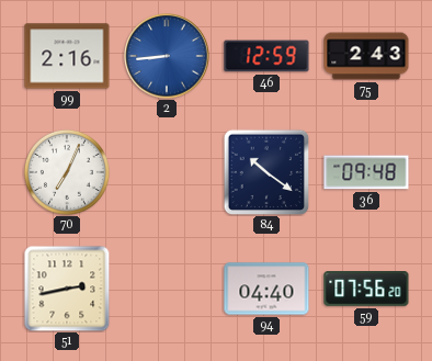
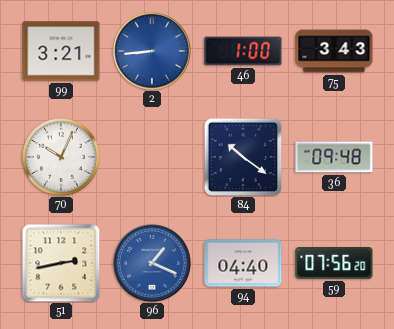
99: 2:16 -> 3:21 (61, 51)
46: 12:59 -> 1:00 (243, 51)
75: 2:43 -> 3:43 (334, 51)
70: 7:04 -> 10:04 (61, 157)
96: none -> 1:19 (152, 263)
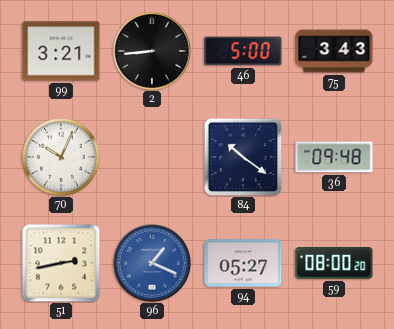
2 dial: blue -> black (152, 51)
46: 1:00 -> 5:00 (243, 51)
94: 04:40 -> 05:27 (243, 263)
59: 07:56 -> 08:00 (334, 264)
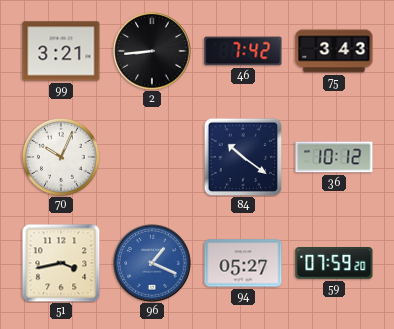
46: 5:00 -> 7:42 (243, 51)
36: 09:48 -> 10:12 (334, 157)
51: 2:43 -> 3:43 (61, 263)
59: 08:00 -> 07:59 (334, 264)
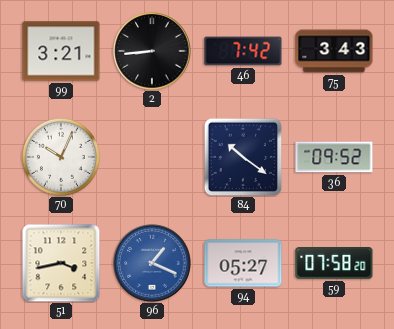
36: 10:12 -> 09:52 (334, 157)
59: 07:59 -> 07:58 (334, 264)
